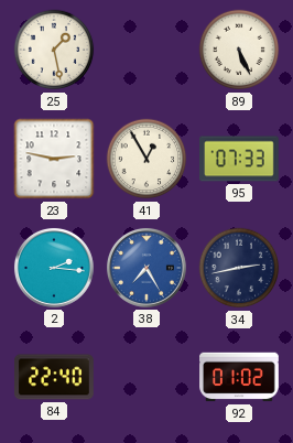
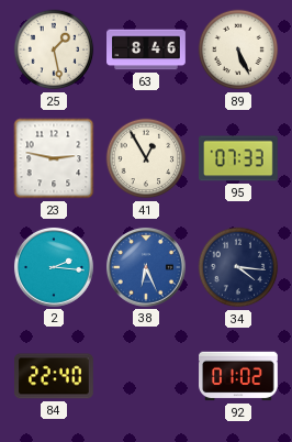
63: none -> 8:46 (146, 49)
38: 7:25 -> 6:26 (146, 267)
34: 2:43 -> 4:16 (238, 267)
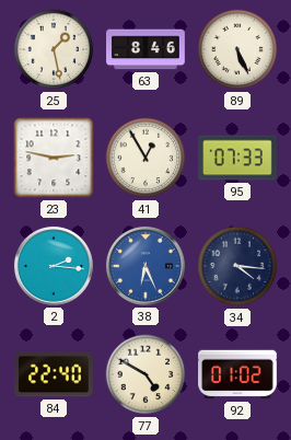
77: none -> 4:50 (145, 374)
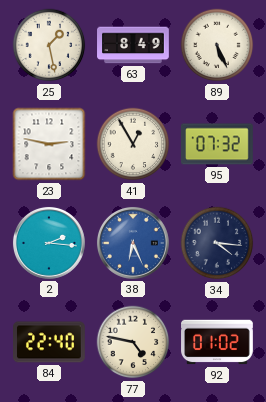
63: 8:46 -> 8:49 (133, 45)
95: 07:33 -> 07:32 (218, 144)
77: 4:50 -> 4:47 (133, 342)
